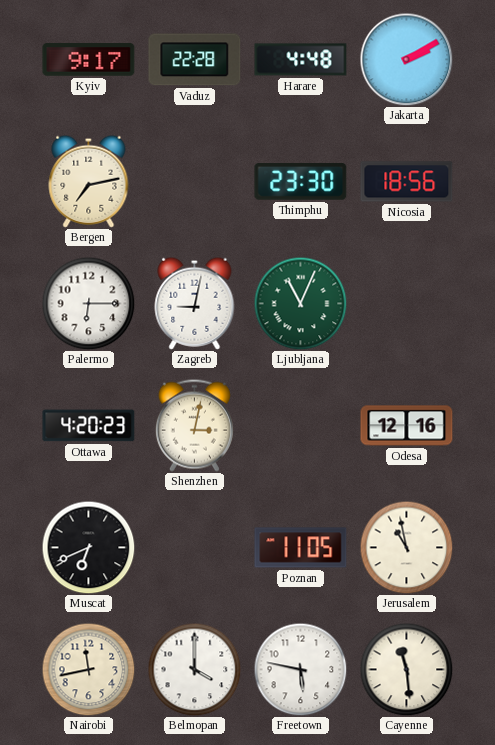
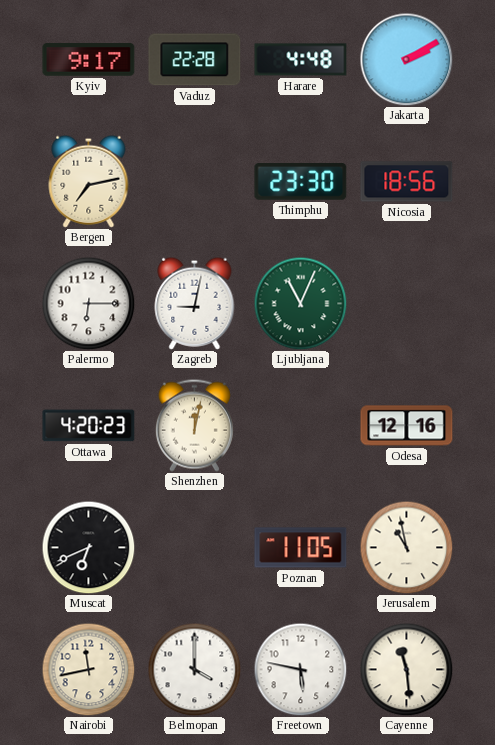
Shenzhen: 3:02 -> 12:02 (194, 425)
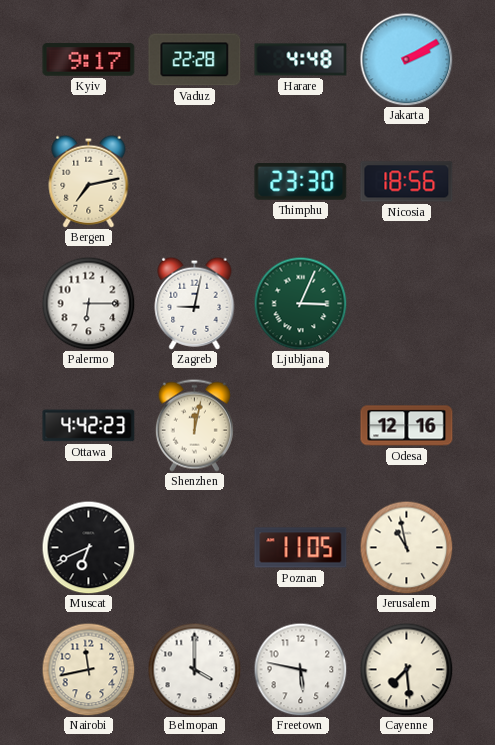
Ljubljana: 11:04 -> 3:04 (300, 303)
Ottawa: 4:20 -> 4:42 (89, 426)
Cayenne: 11:29 -> 7:29 (406, 669)
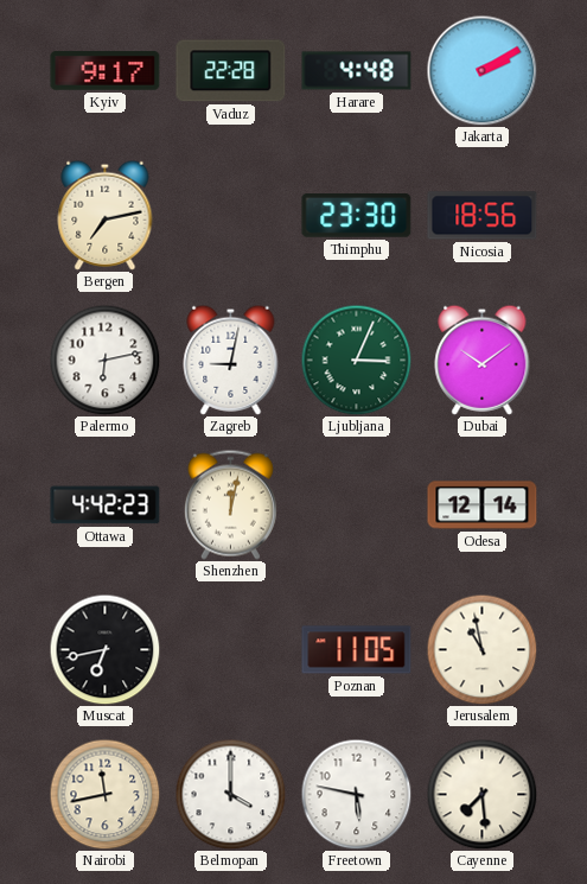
Palermo: 6:15 -> 6:13 (104, 360)
Dubai: none -> 10:09 (483, 360)
Odesa: 12:16 -> 12:14 (483, 505)
Muscat: 6:41 -> 6:43 (104, 649)
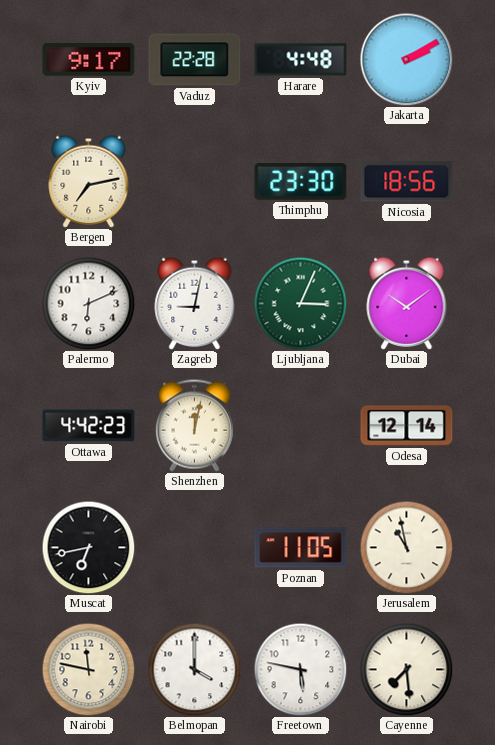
Palermo: 6:13 -> 6:11 (88, 303)
Nairobi: 11:43 -> 11:47 (88, 669)
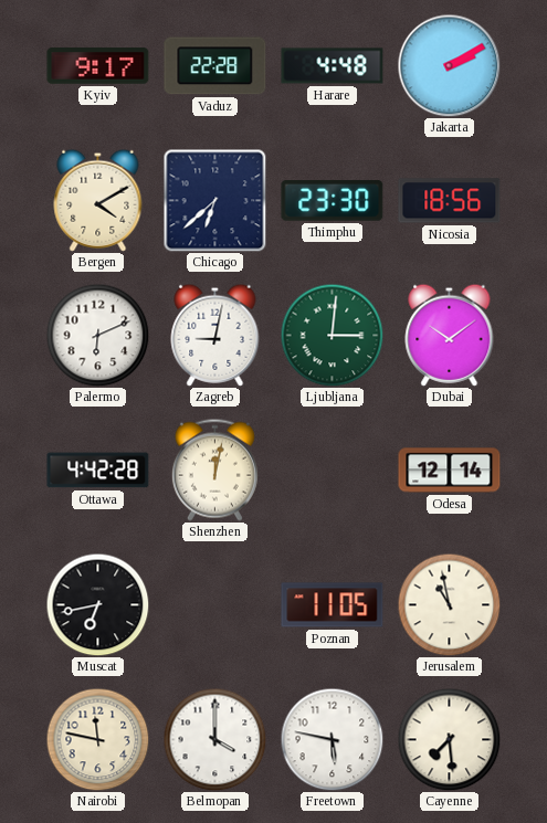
Bergen: 7:13 -> 4:10 (98, 200)
Chicago: none -> 6:38 (214, 200)
Ljubljana: 3:04 -> 3:01 (332, 335)
Ottawa: 4:42:23 -> 4:42:28 (98, 471)
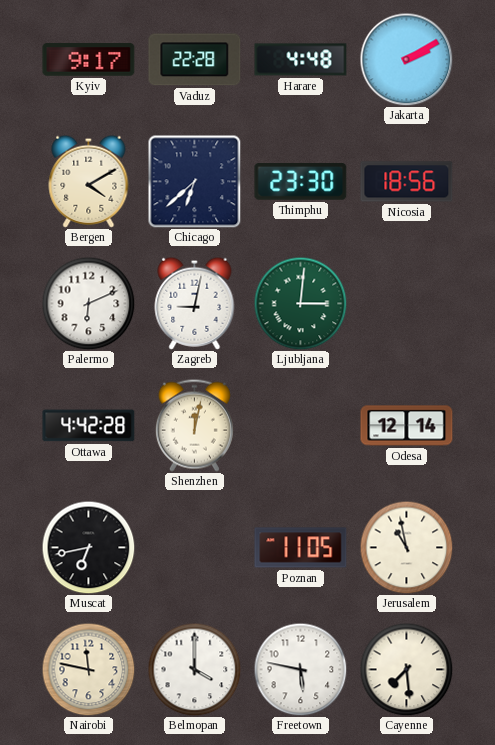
Dubai: 10:09 -> none (450, 335)
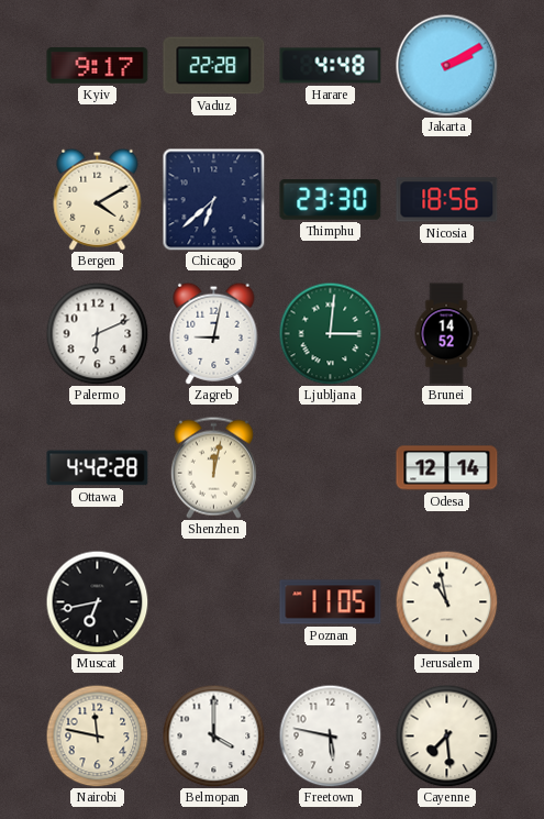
Brunei: none -> 14:52 (446, 334)
